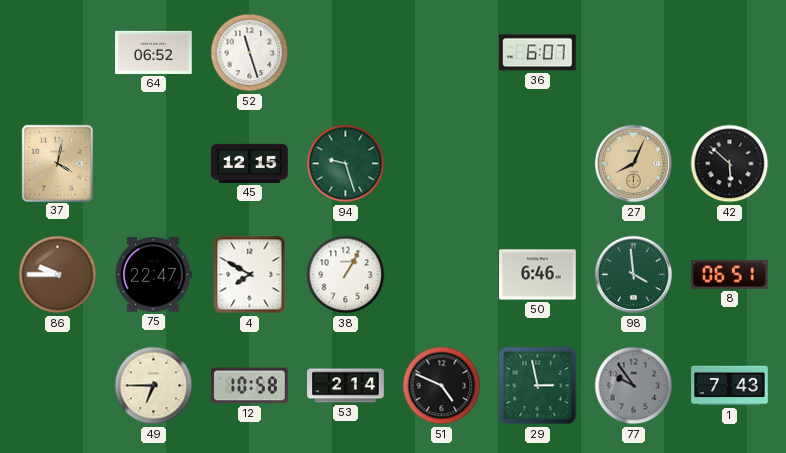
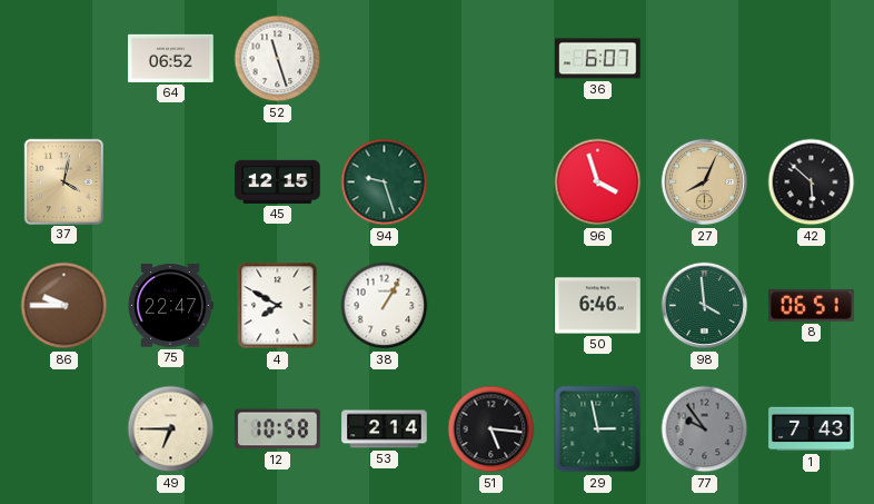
96: none -> 3:57 (598, 182)
51: 4:49 -> 5:16 (491, 429)
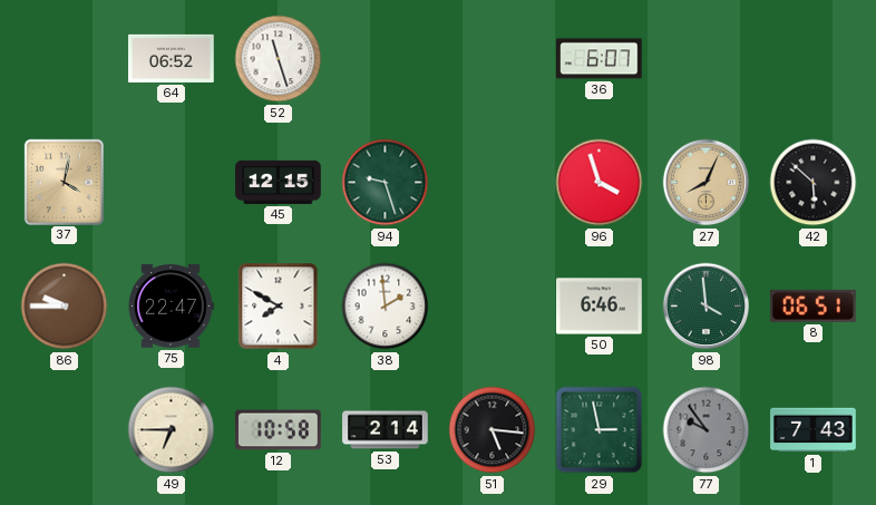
38: 1:05 -> 1:59 (386, 307)
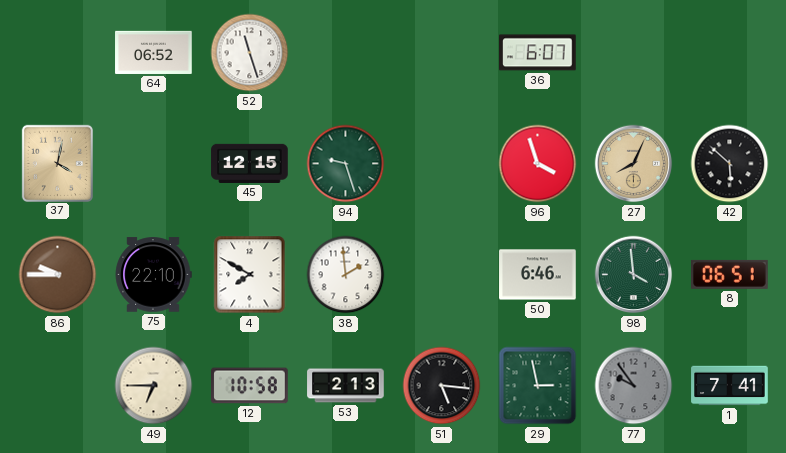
75: 22:47 -> 22:10 (153, 275)
53: 2:14 -> 2:13 (346, 386)
1: 7:43 -> 7:41 (730, 386)
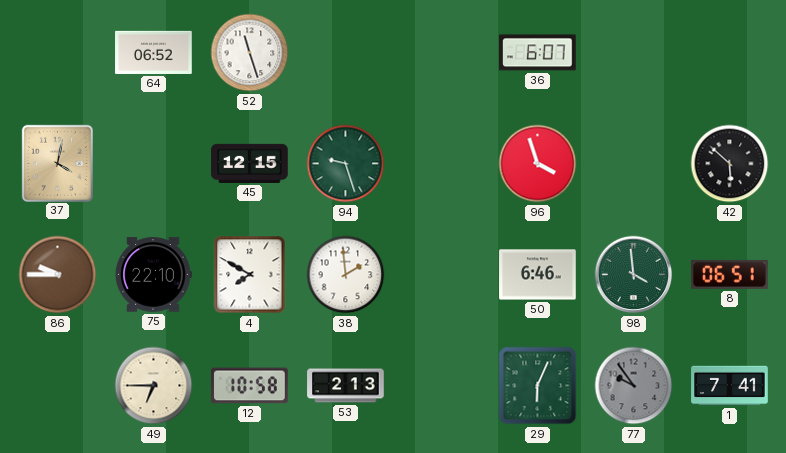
27: 8:04 -> none (634, 164)
51: 5:16 -> none (442, 386)
29: 2:58 -> 6:04 (538, 386)
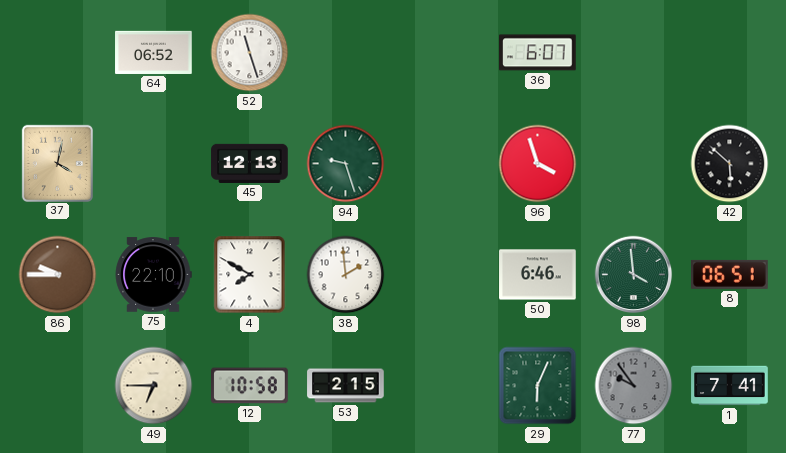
45: 12:15 -> 12:13 (250, 163)
53: 2:13 -> 2:15 (346, 386)
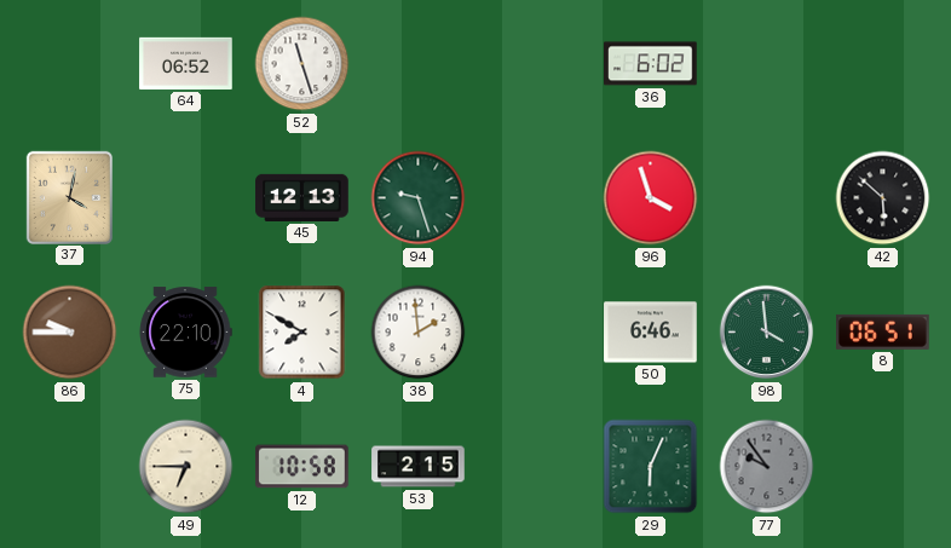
36: 6:07 -> 6:02 (651, 64)
1: 7:41 -> none (730, 386)
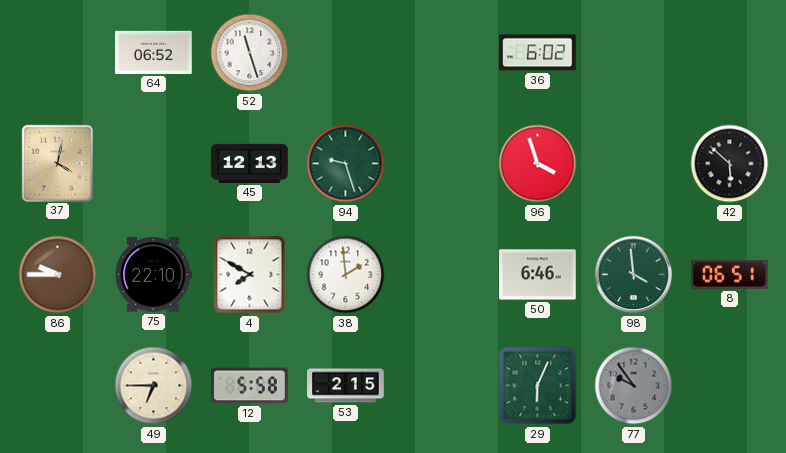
12: 10:58 -> 5:58 (250, 386)
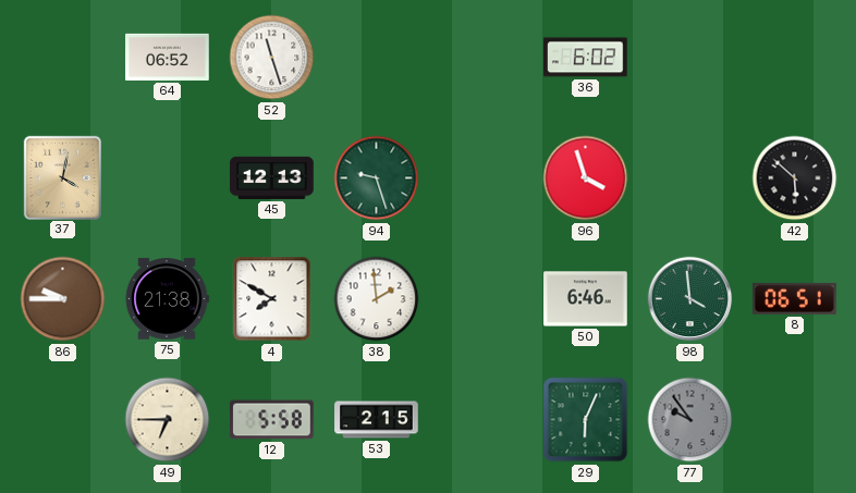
75: 22:10 -> 21:38 (167, 299)
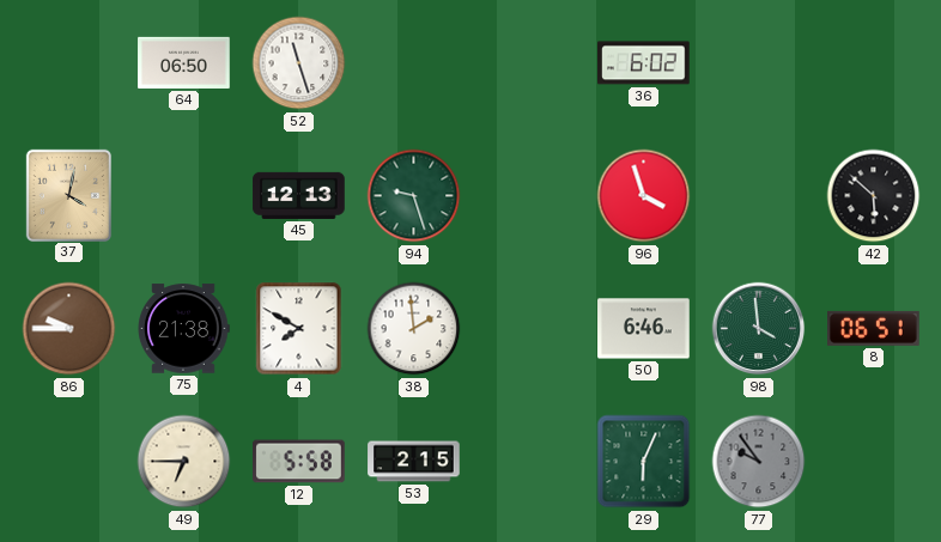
64: 06:52 -> 06:50 (184, 62)
